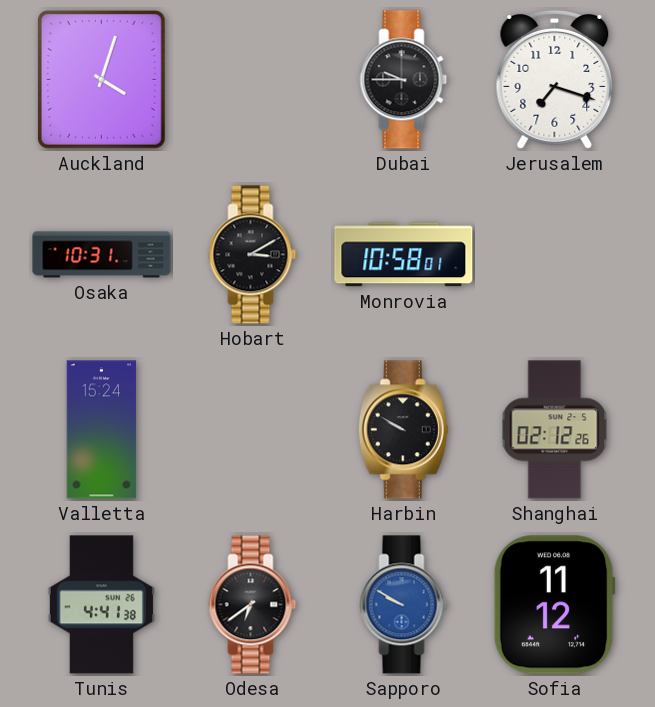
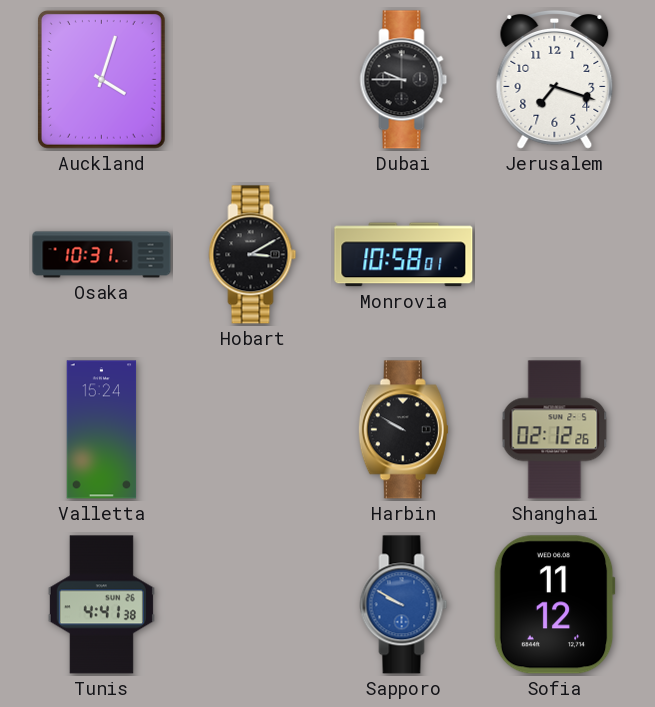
Odesa: 6:39 -> none (253, 605)
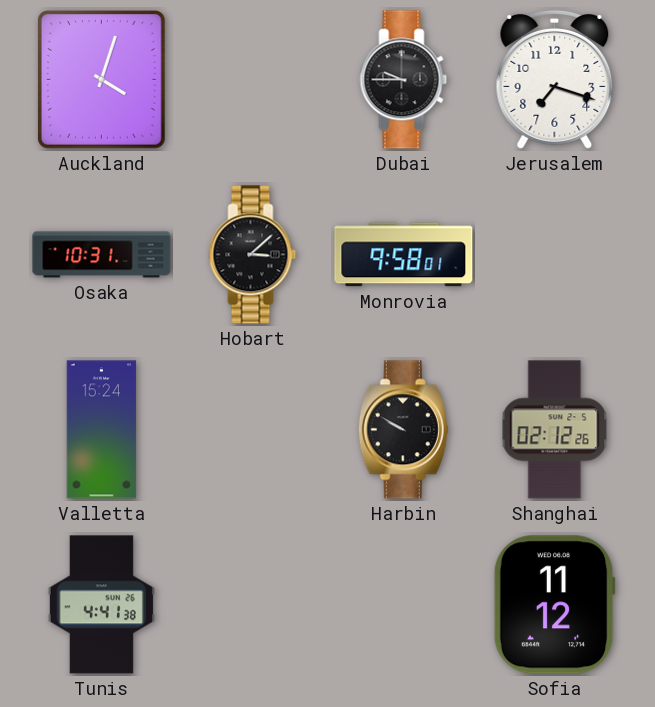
Hobart: 3:10 -> 3:08 (253, 255)
Monrovia: 10:58 -> 9:58 (404, 255)
Sapporo: 9:50 -> none (404, 605)
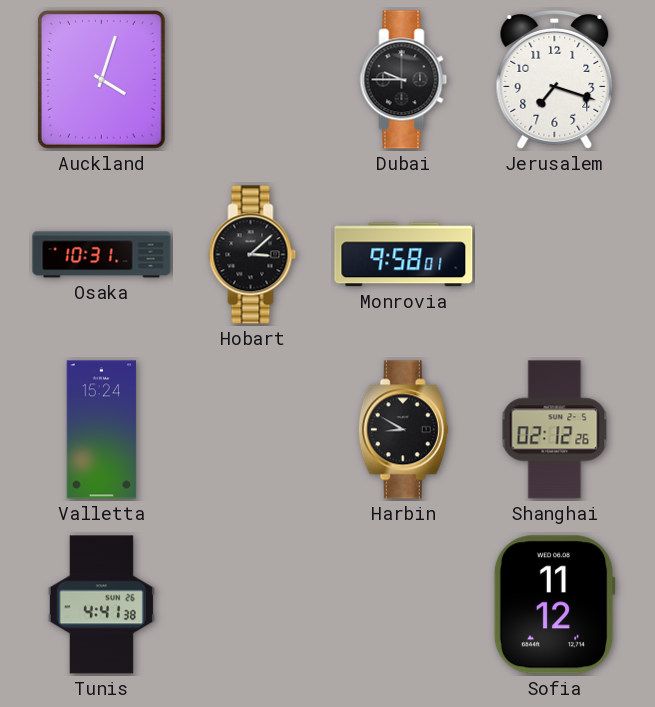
Harbin: 9:50 -> 8:50 (403, 430)
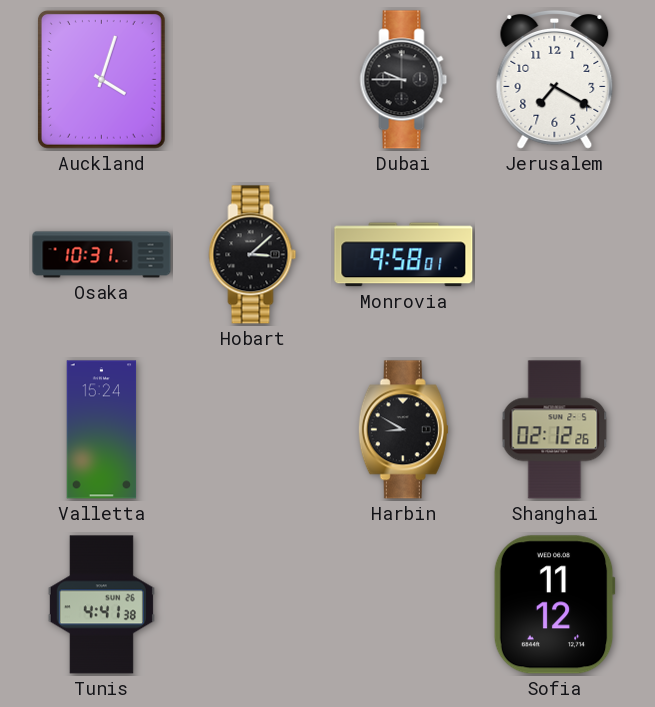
Jerusalem: 7:18 -> 7:20 (555, 79)
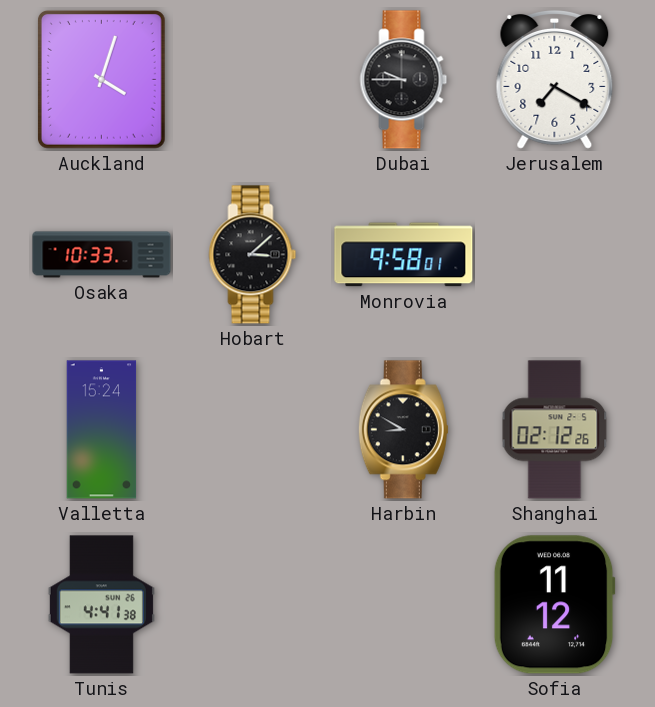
Osaka: 10:31 -> 10:33 (102, 255)
